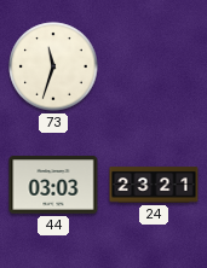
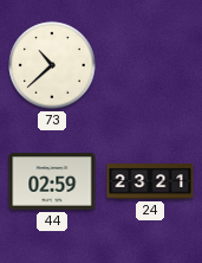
73: 11:33 -> 10:38 (52, 65)
44: 03:03 -> 02:59 (52, 181)
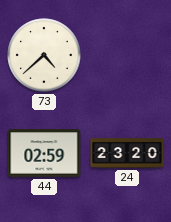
73: 10:38 -> 4:38 (44, 55)
24: 23:21 -> 23:20 (127, 153)
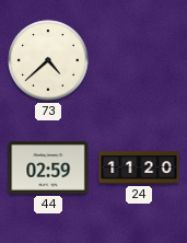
24: 23:20 -> 11:20 (139, 167)
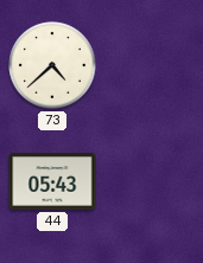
44: 02:59 -> 05:43 (52, 181)
24: 11:20 -> none (139, 167)
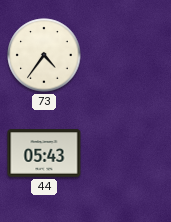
73: 4:38 -> 4:36 (44, 55)
